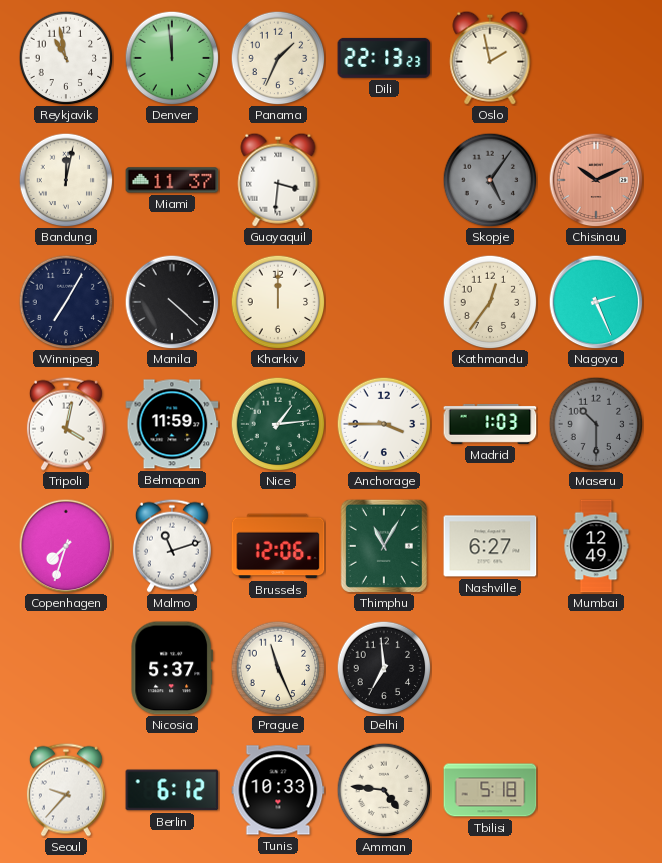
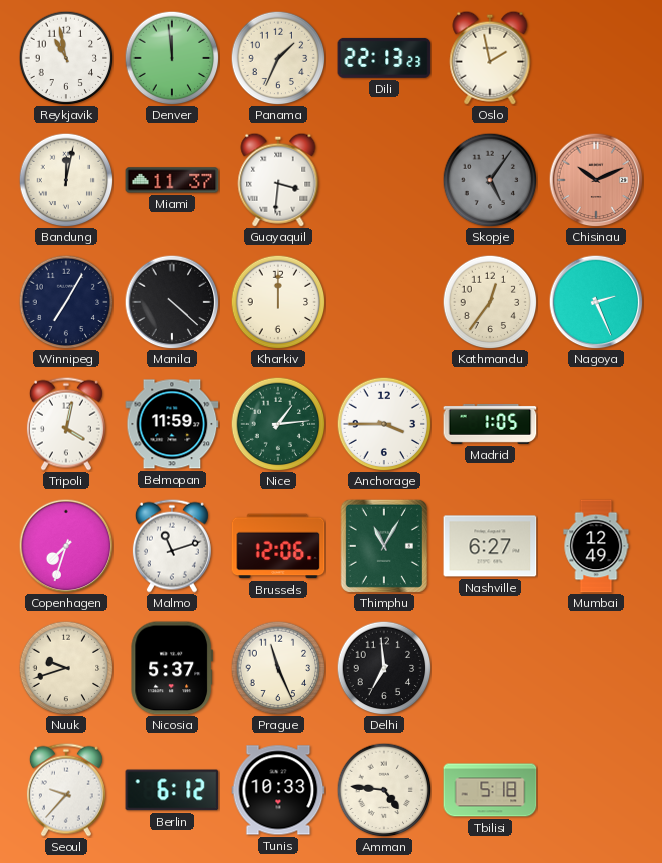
Madrid: 1:03 -> 1:05 (490, 424)
Maseru: 10:30 -> none (596, 424)
Nuuk: none -> 9:42 (66, 668)
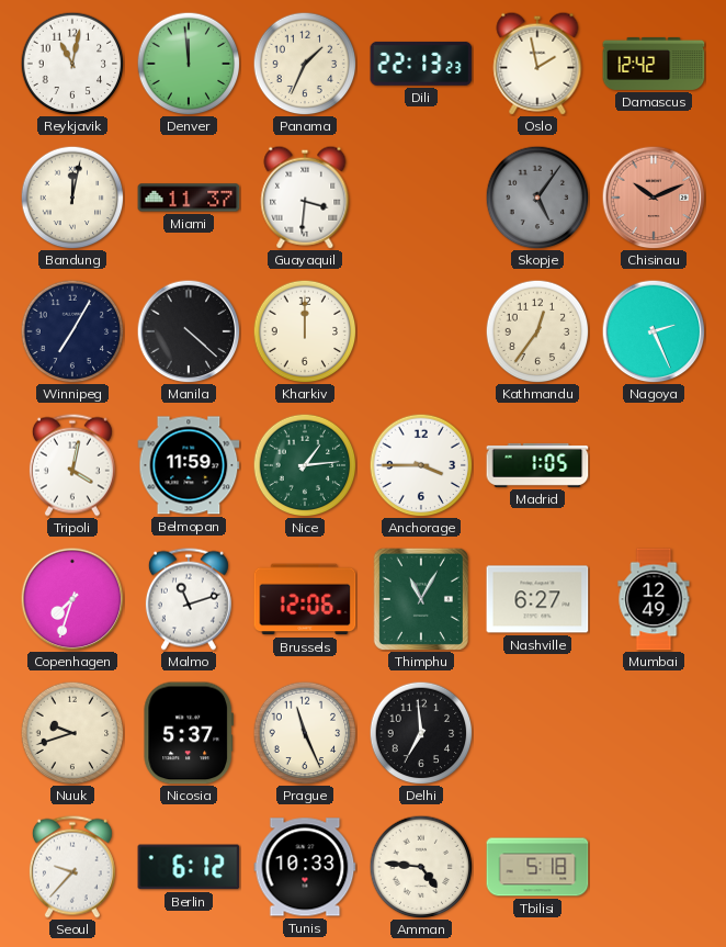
Reykjavik: 10:58 -> 11:02 (72, 64)
Damascus: none -> 12:42 (654, 64)
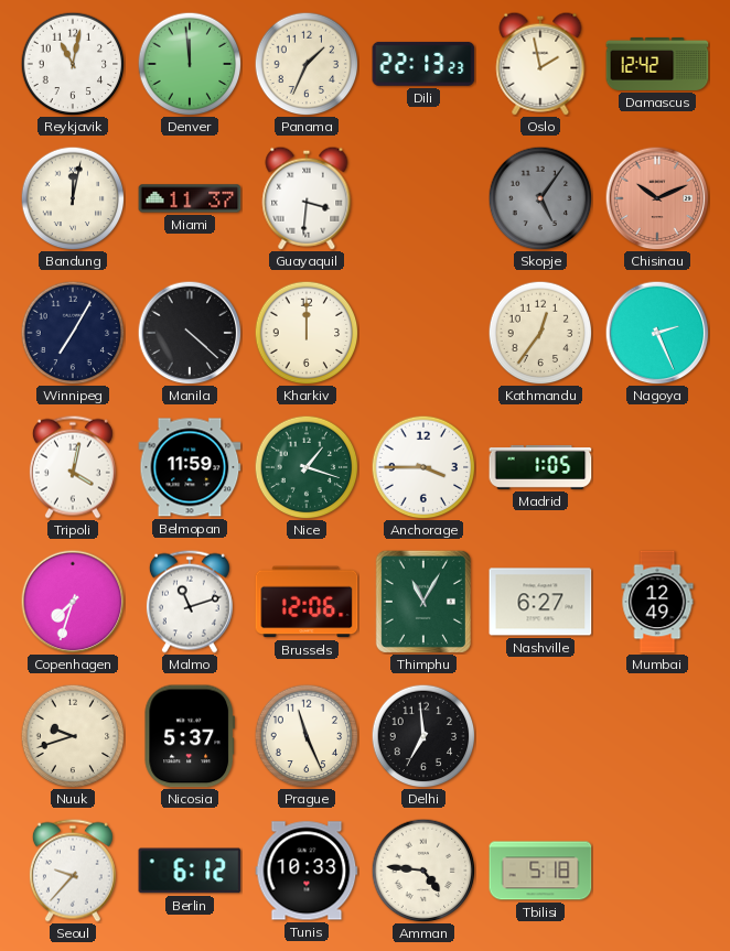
Nice: 1:14 -> 1:18 (307, 467)
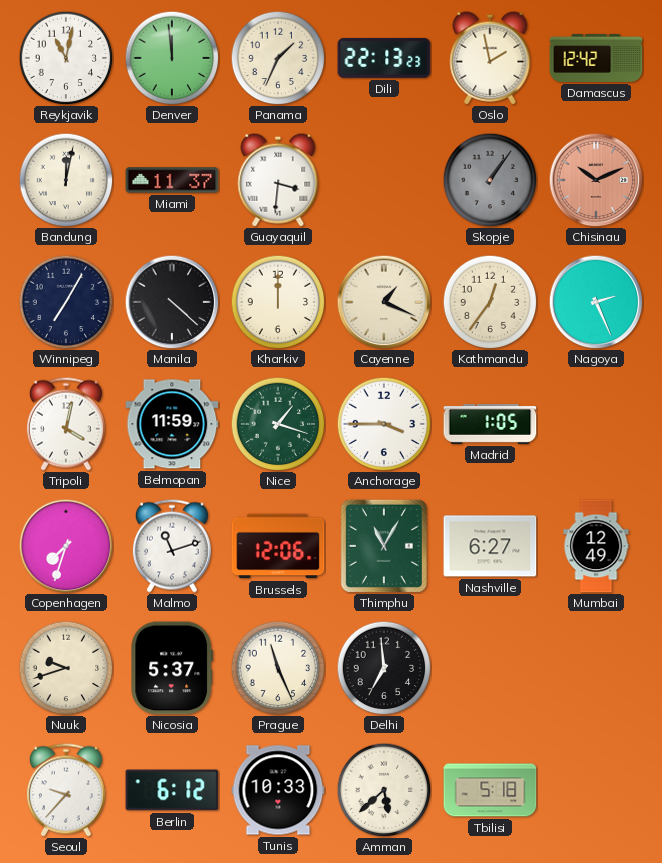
Skopje: 5:06 -> 1:06 (490, 180)
Cayenne: none -> 1:19 (384, 302)
Amman: 4:46 -> 5:38 (384, 790)
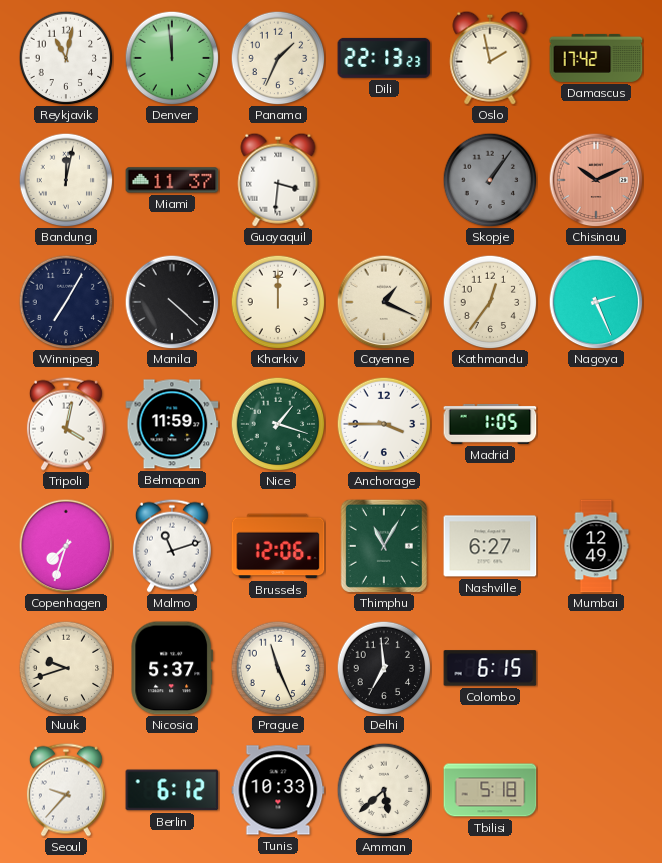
Damascus: 12:42 -> 17:42 (596, 58)
Colombo: none -> 6:15 (490, 668)
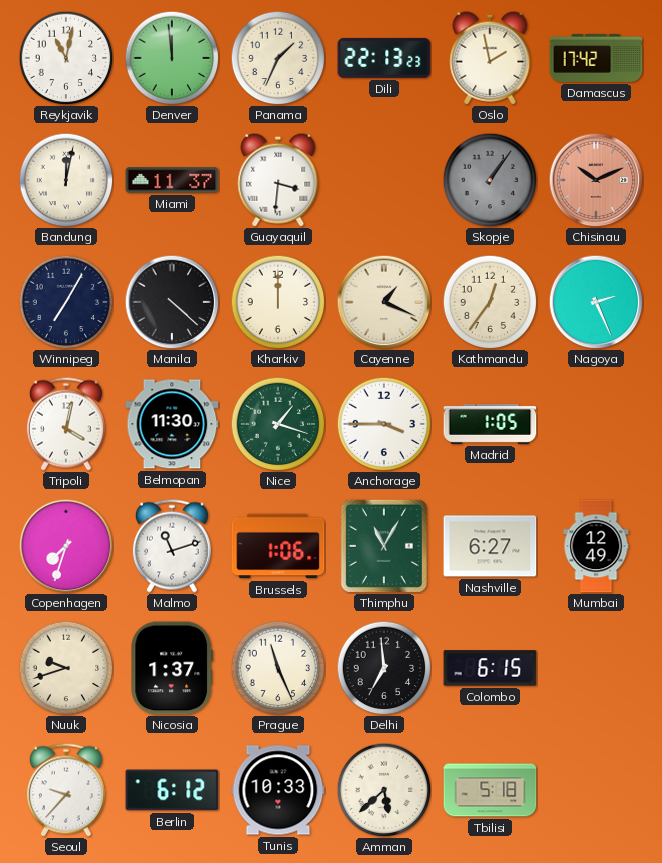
Belmopan: 11:59 -> 11:30 (172, 424)
Brussels: 12:06 -> 1:06 (278, 546)
Nicosia: 5:37 -> 1:37 (171, 668)
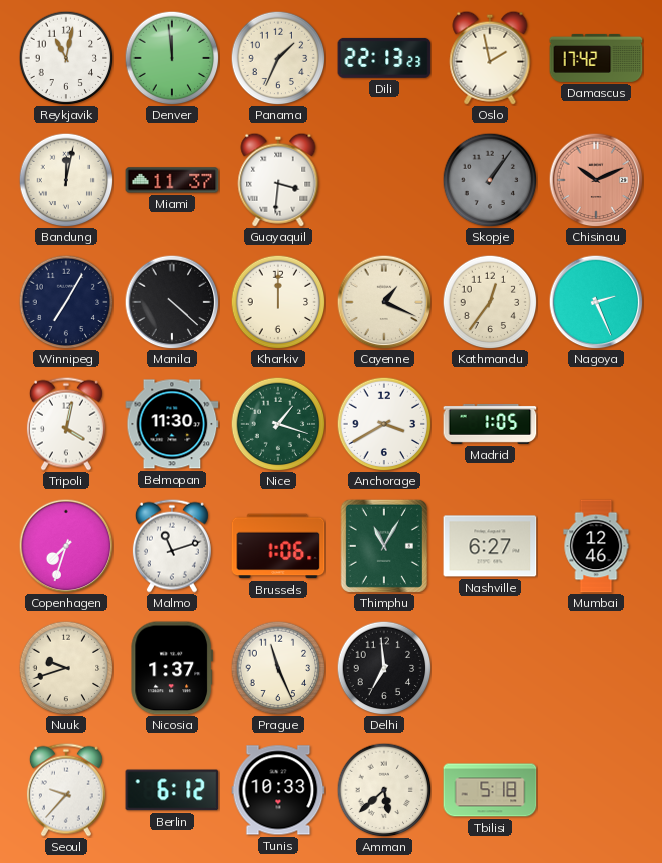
Anchorage: 3:45 -> 3:40 (384, 424)
Mumbai: 12:49 -> 12:46 (596, 546)
Colombo: 6:15 -> none (490, 668)
